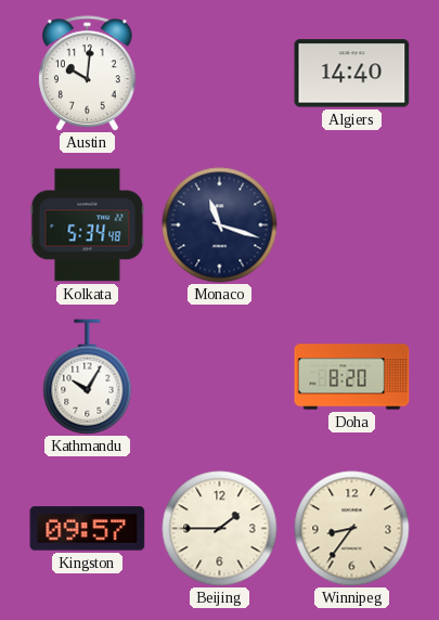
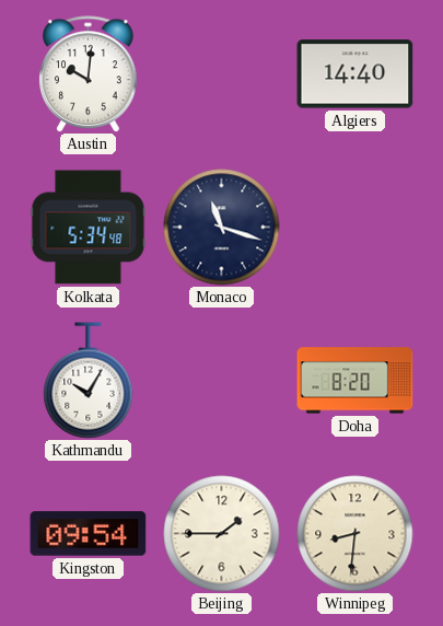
Kingston: 09:57 -> 09:54 (89, 534)
Winnipeg: 8:36 -> 8:31 (355, 534)
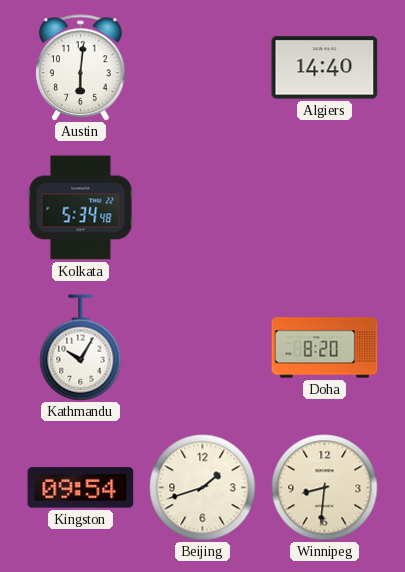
Austin: 10:01 -> 6:01 (81, 68)
Monaco: 11:18 -> none (222, 228)
Beijing: 1:45 -> 1:42 (203, 488)
